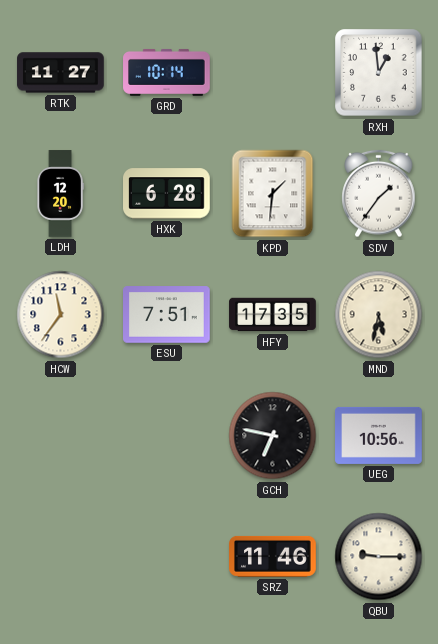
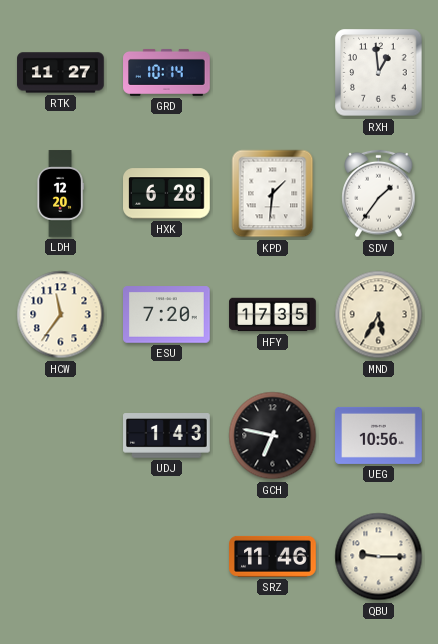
ESU: 7:51 -> 7:20 (167, 315)
MND: 5:32 -> 5:35 (379, 315)
UDJ: none -> 1:43 (167, 436)
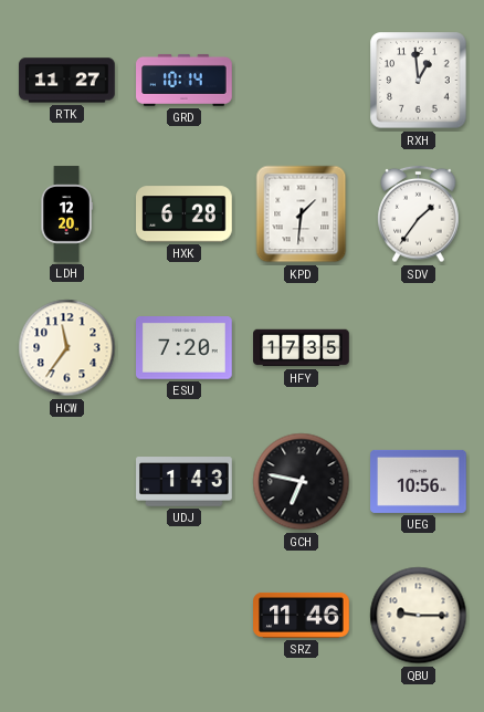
MND: 5:35 -> none (379, 315)
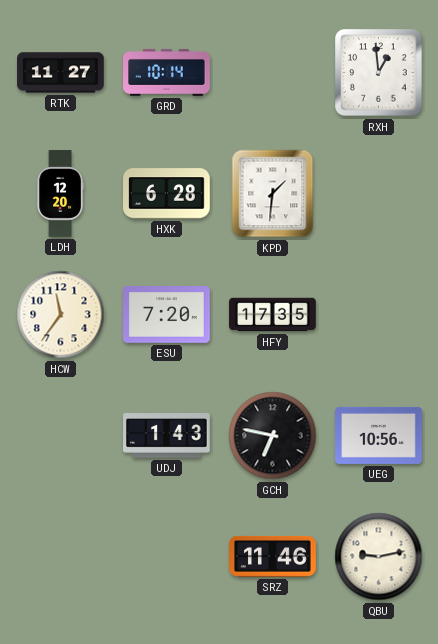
SDV: 1:36 -> none (419, 214)
QBU: 9:15 -> 9:13 (379, 557)
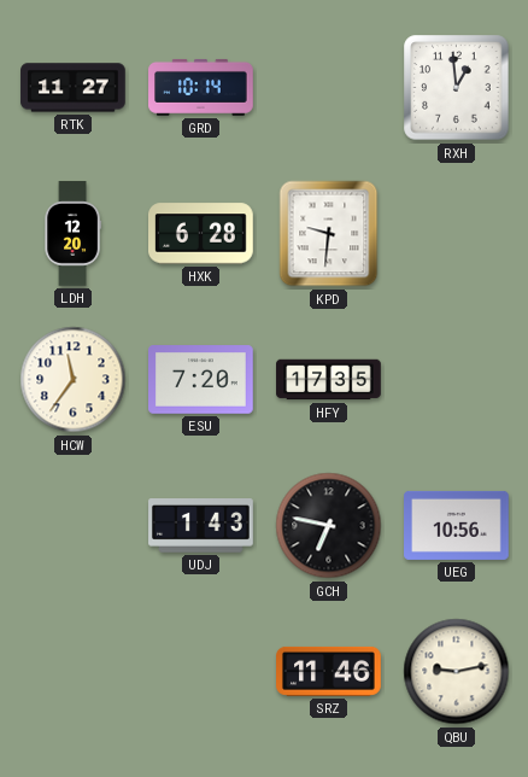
KPD: 1:31 -> 9:31 (329, 234)
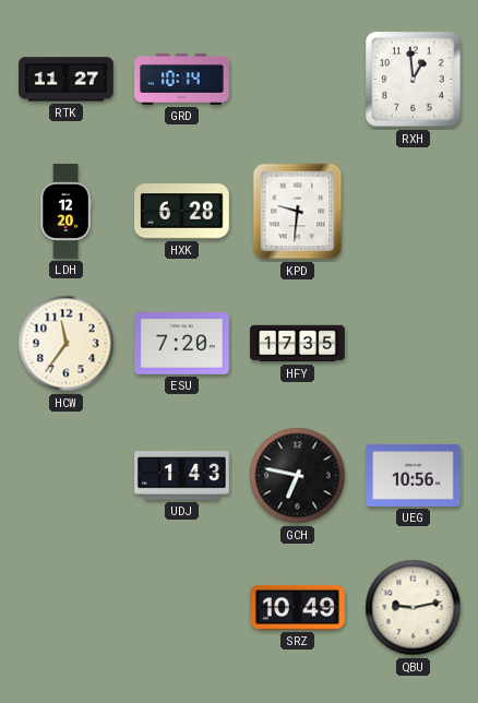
SRZ: 11:46 -> 10:49 (298, 607)
